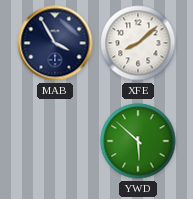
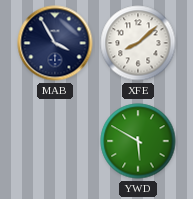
YWD: 5:52 -> 5:50 (138, 141)
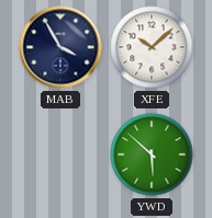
XFE: 8:08 -> 10:08 (152, 47)
YWD: 5:50 -> 5:52 (152, 154)
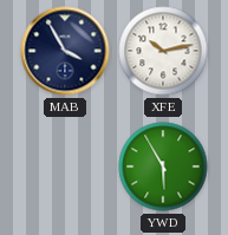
XFE: 10:08 -> 10:13 (163, 51)
YWD: 5:52 -> 5:55 (163, 167)
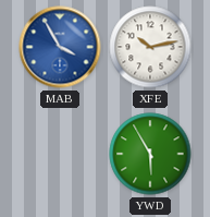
MAB dial: navy -> blue (60, 47)
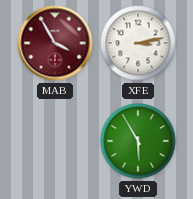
MAB dial: blue -> burgundy (55, 43)
XFE: 10:13 -> 3:13 (138, 43)
